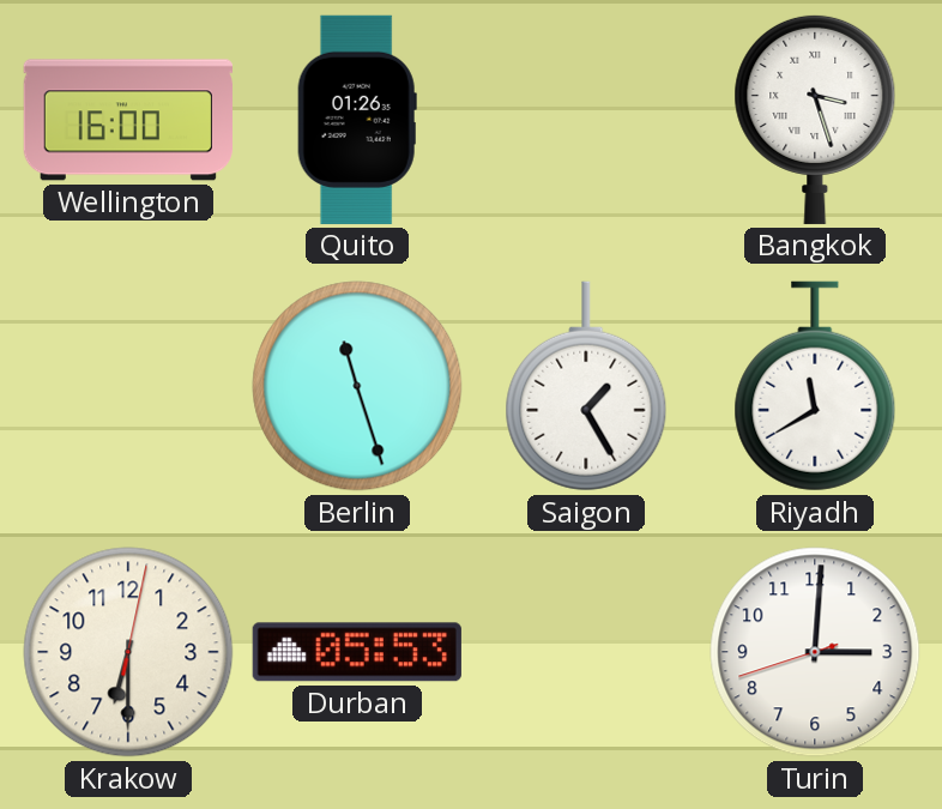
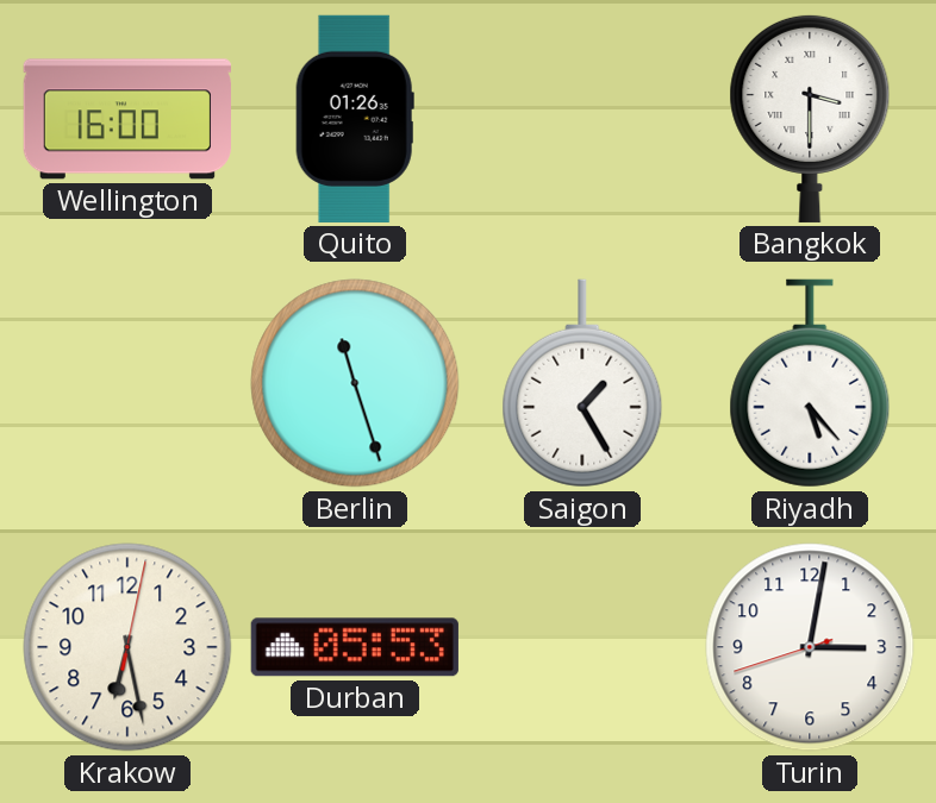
Bangkok: 3:27 -> 3:30 (810, 118)
Riyadh: 11:40 -> 5:23 (810, 383)
Krakow: 6:30 -> 6:28 (127, 647)
Turin: 3:00 -> 3:01 (810, 647)
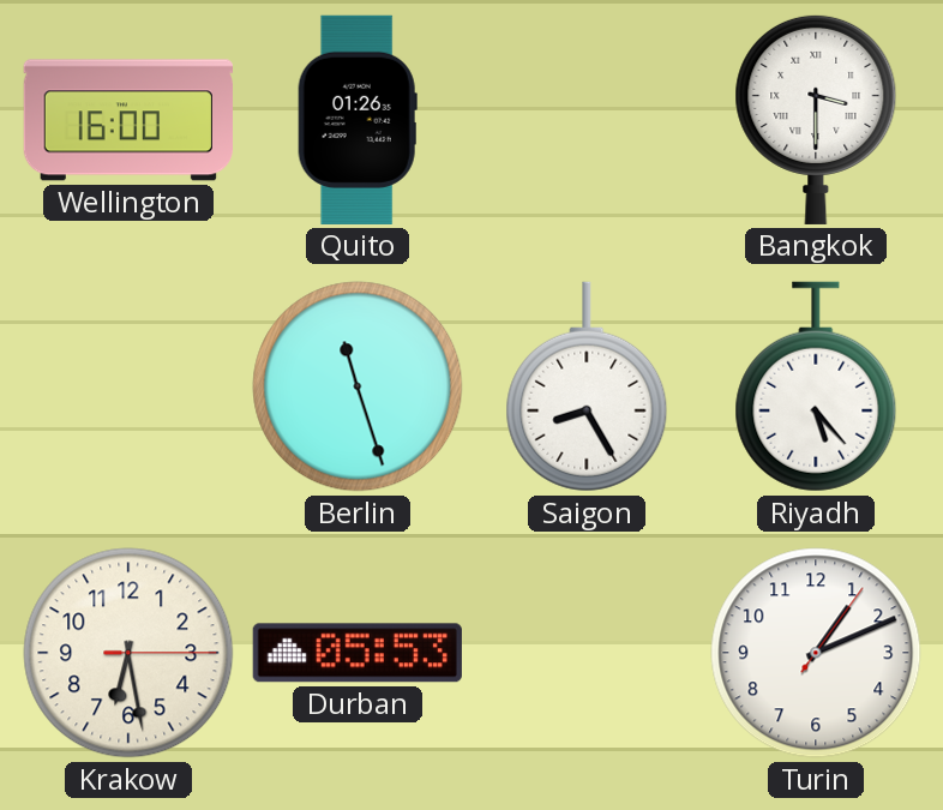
Saigon: 1:25 -> 8:25 (587, 386)
Krakow: 6:28:02 -> 6:28:15 (128, 653)
Turin: 3:01 -> 1:11 (816, 653)
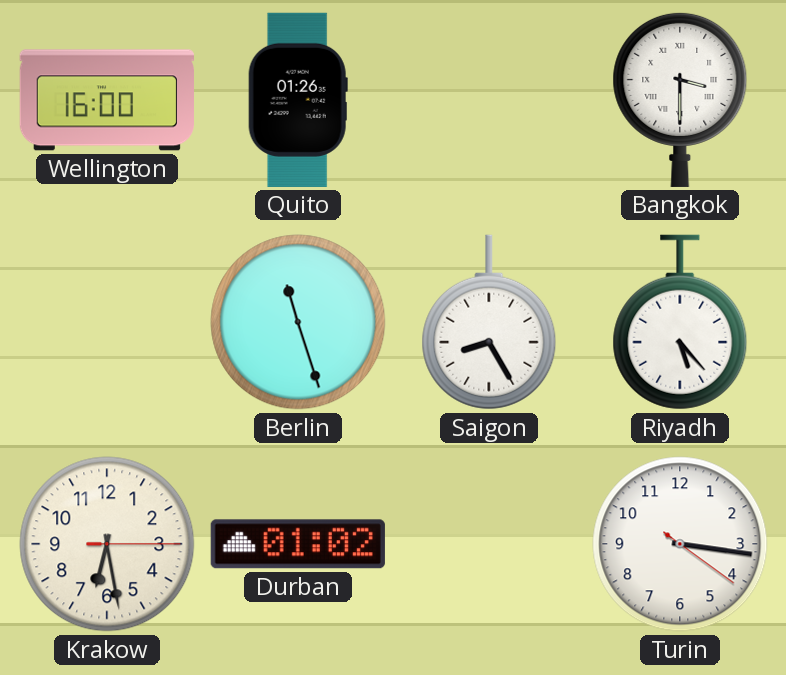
Durban: 05:53 -> 01:02 (298, 544)
Turin: 1:11 -> 3:16 (680, 544)
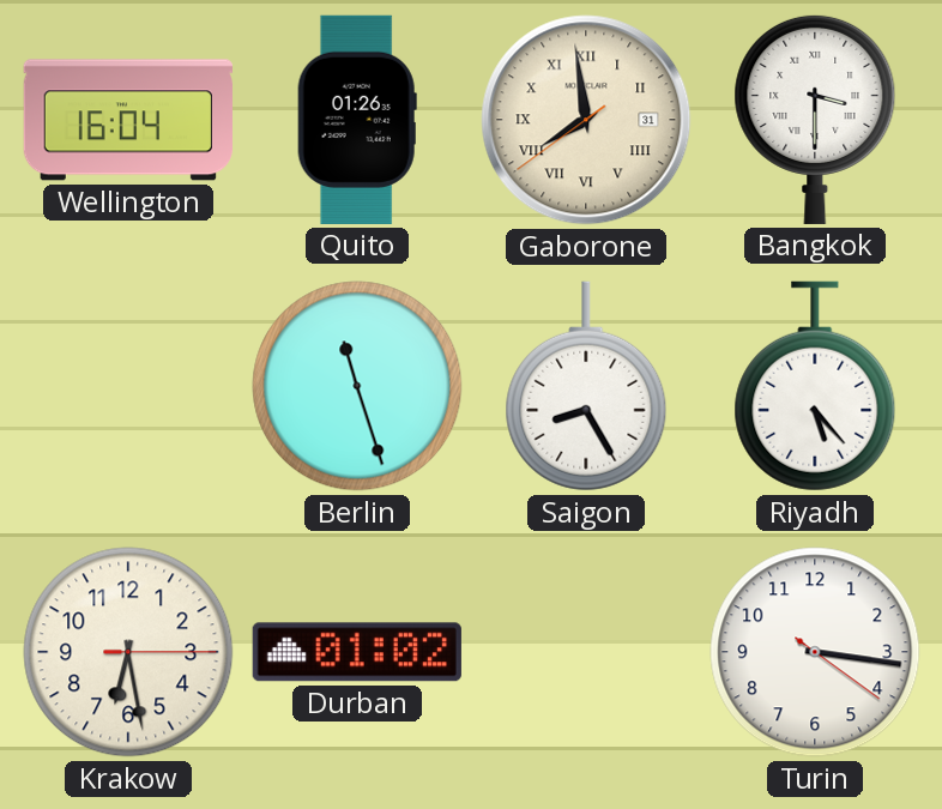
Wellington: 16:00 -> 16:04 (128, 120)
Gaborone: none -> 7:58 (586, 120)
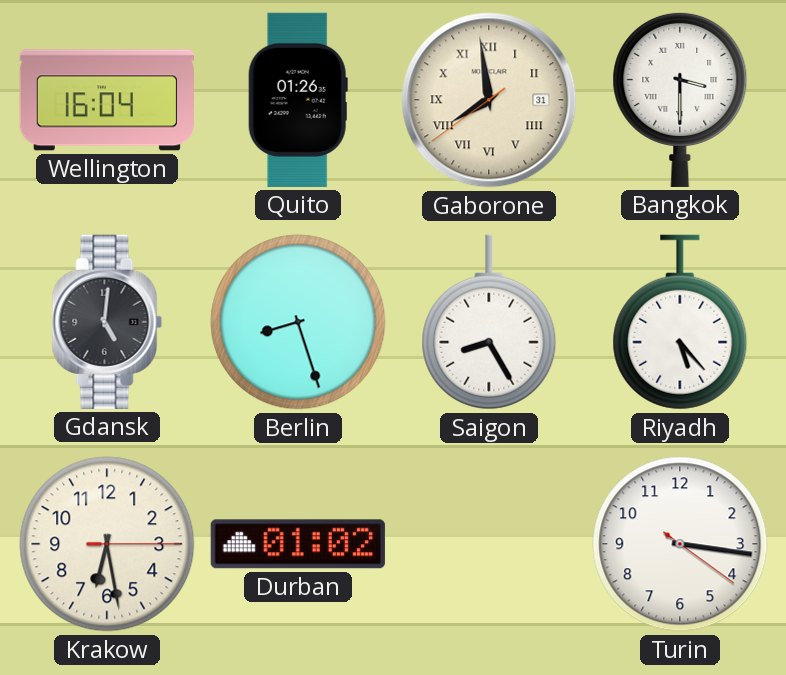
Gdansk: none -> 5:01 (107, 322)
Berlin: 11:27 -> 8:27 (298, 322)
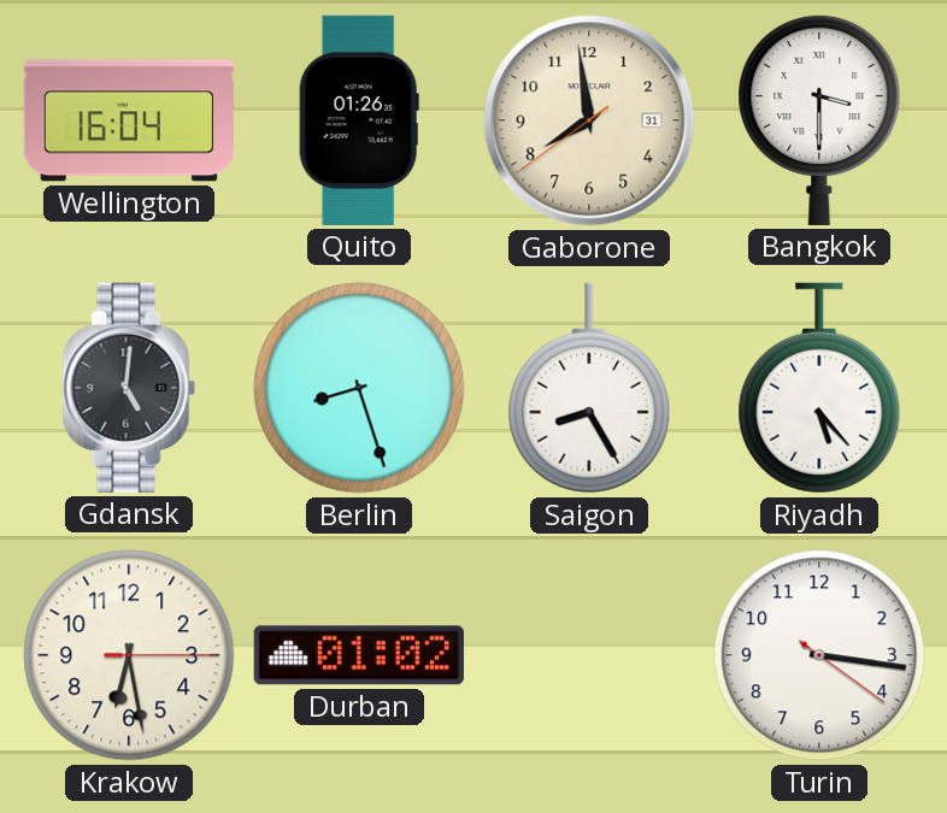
Gaborone numerals: Roman -> Arabic (589, 120)
